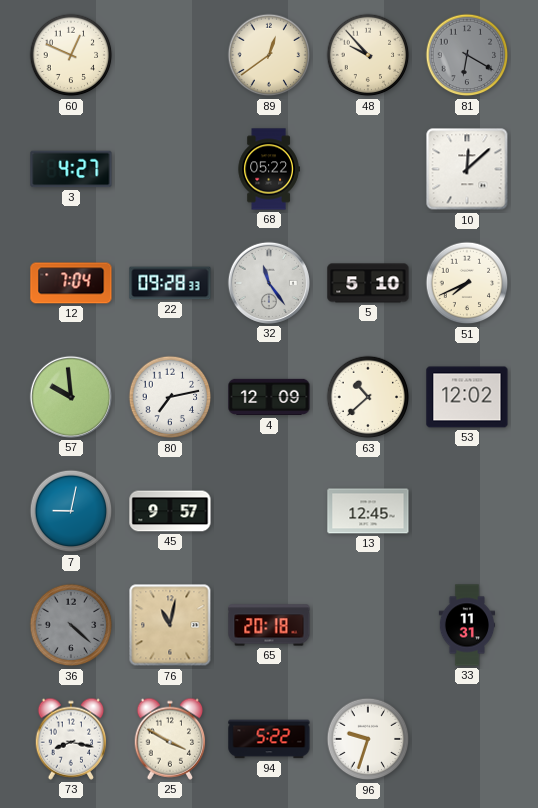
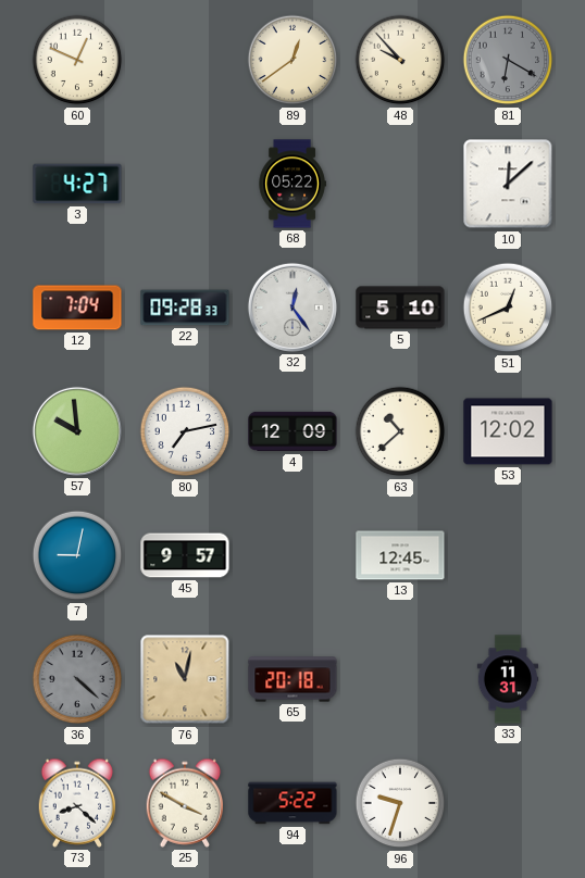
32: 11:24 -> 12:24 (292, 308)
51: 7:41 -> 12:41 (508, 308)
73: 8:17 -> 8:22 (77, 803)
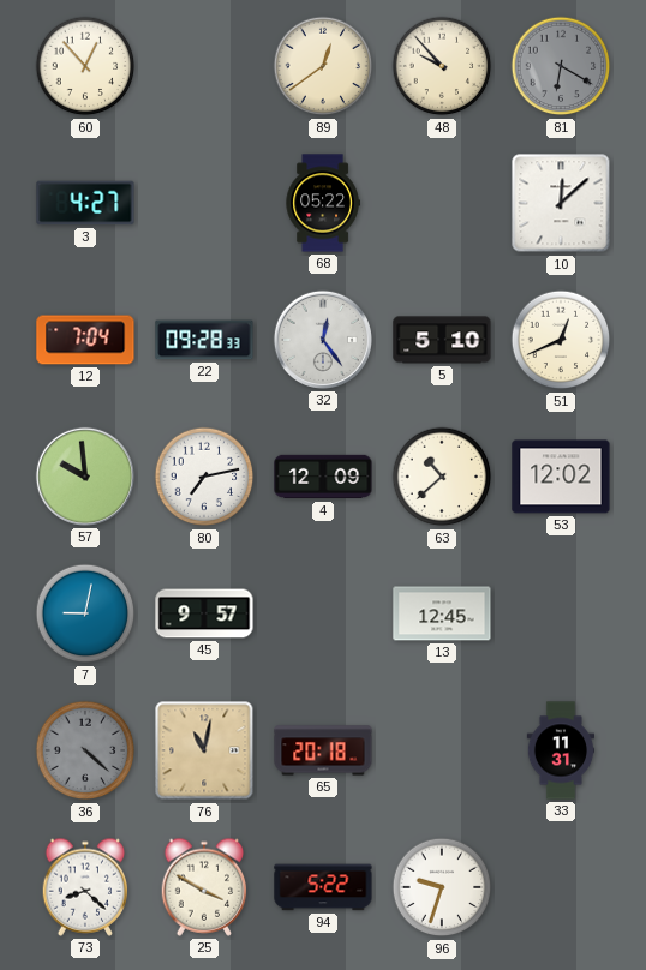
60: 12:49 -> 12:53 (85, 66)
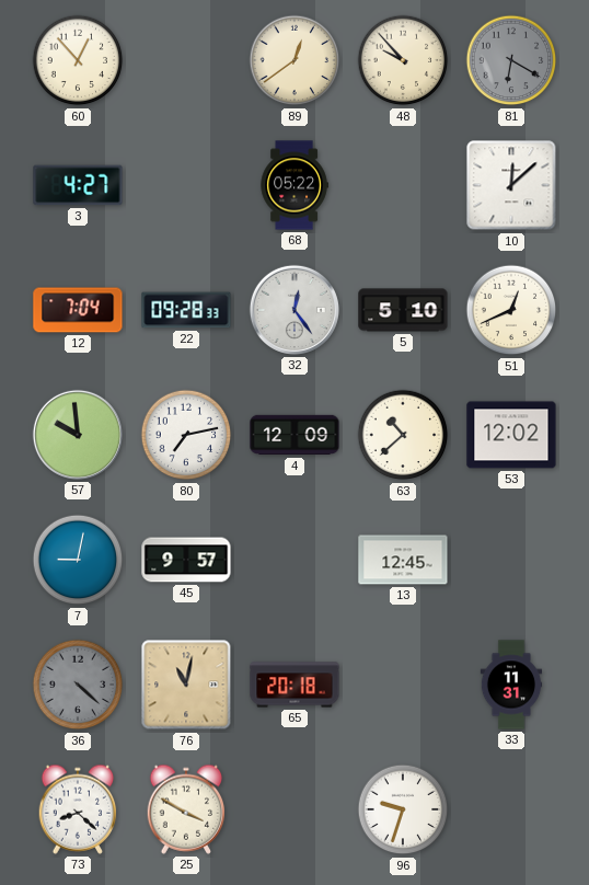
94: 5:22 -> none (323, 887)
